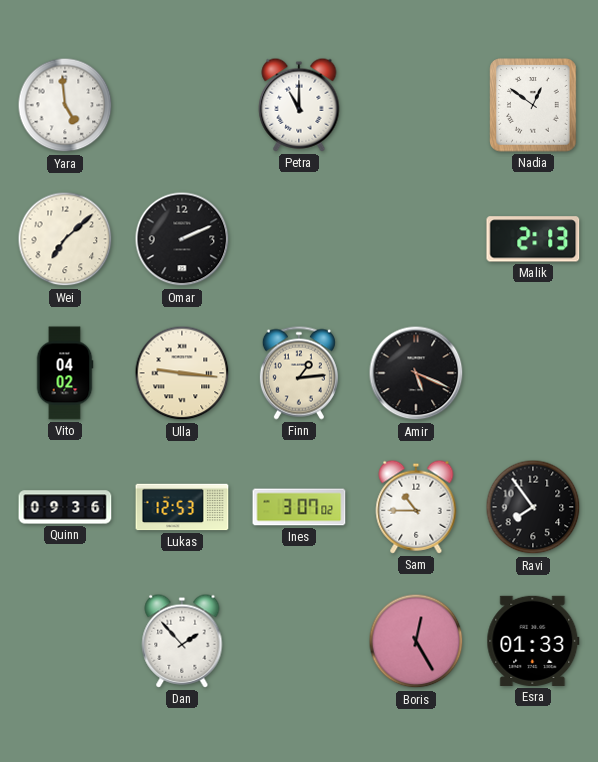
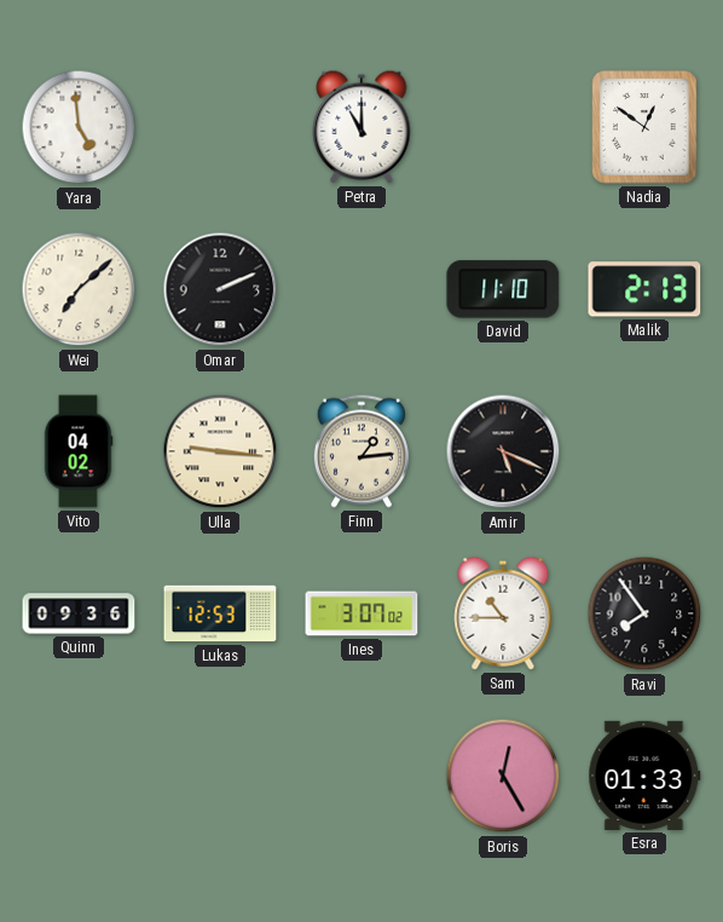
David: none -> 11:10 (503, 289)
Dan: 1:53 -> none (182, 641)
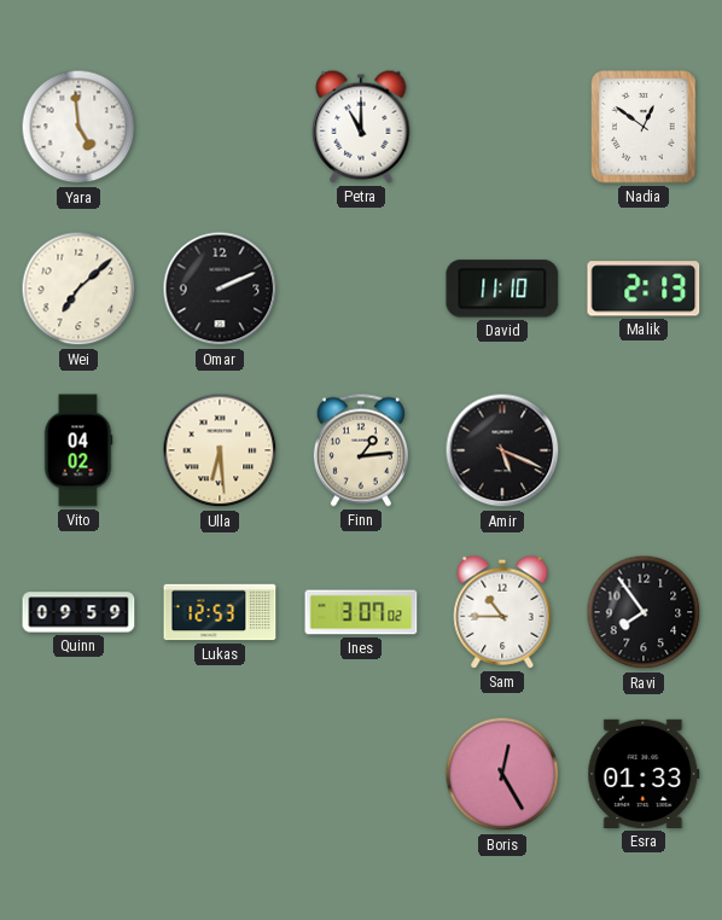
Ulla: 9:16 -> 6:29 (220, 450)
Quinn: 09:36 -> 09:59 (78, 612)
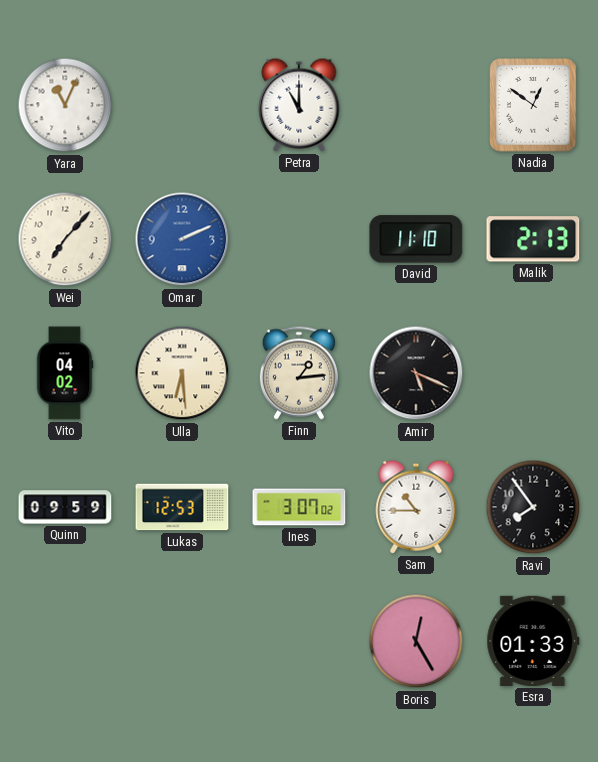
Yara: 4:59 -> 11:04 (65, 105)
Wei: 7:08 -> 7:07 (65, 239)
Omar dial: black -> blue (182, 239)
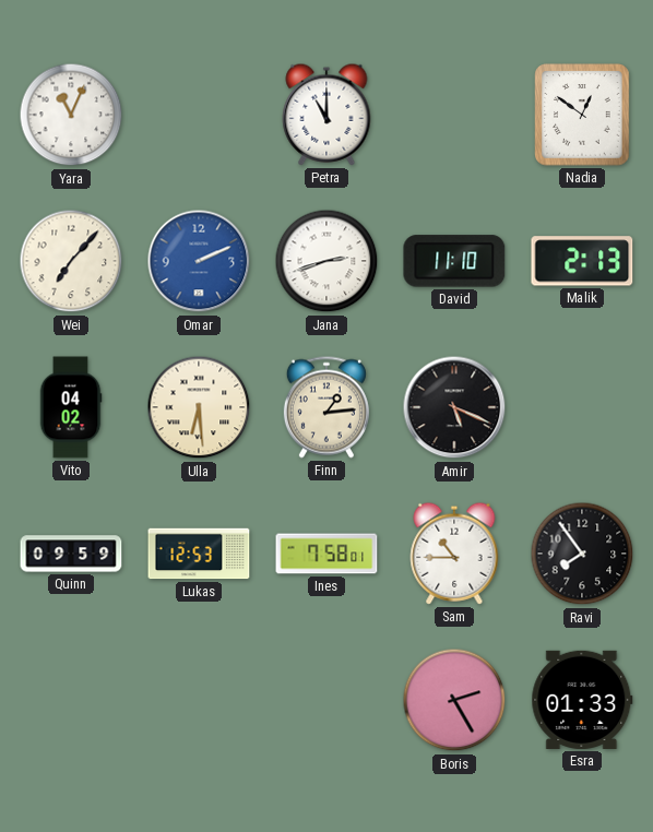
Jana: none -> 2:42 (326, 261)
Ines: 3:07 -> 7:58 (326, 554)
Boris: 12:25 -> 2:25 (454, 700)
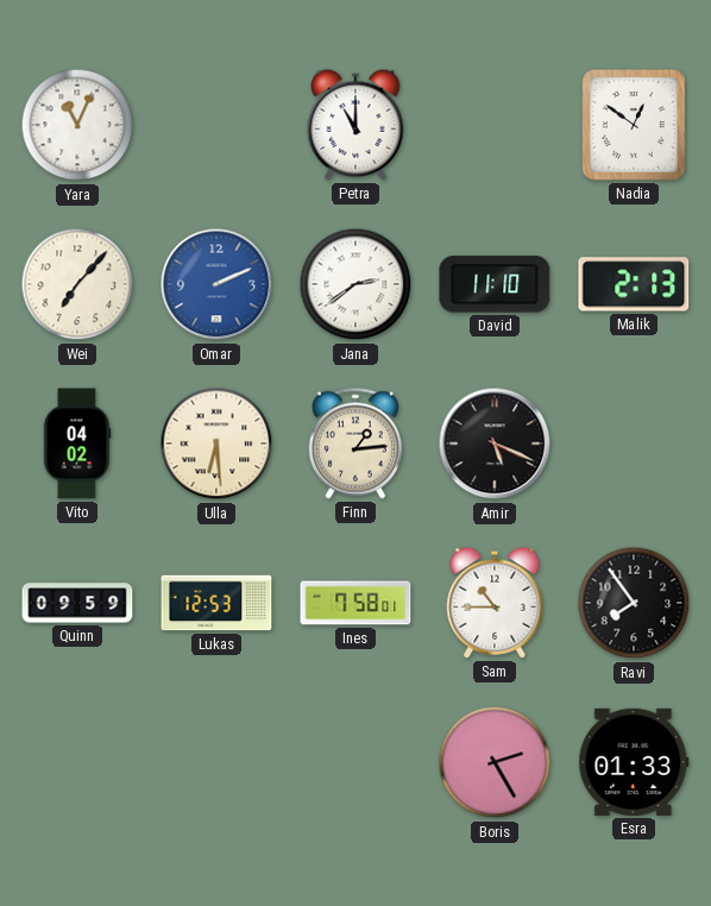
Jana: 2:42 -> 2:39 (355, 284)
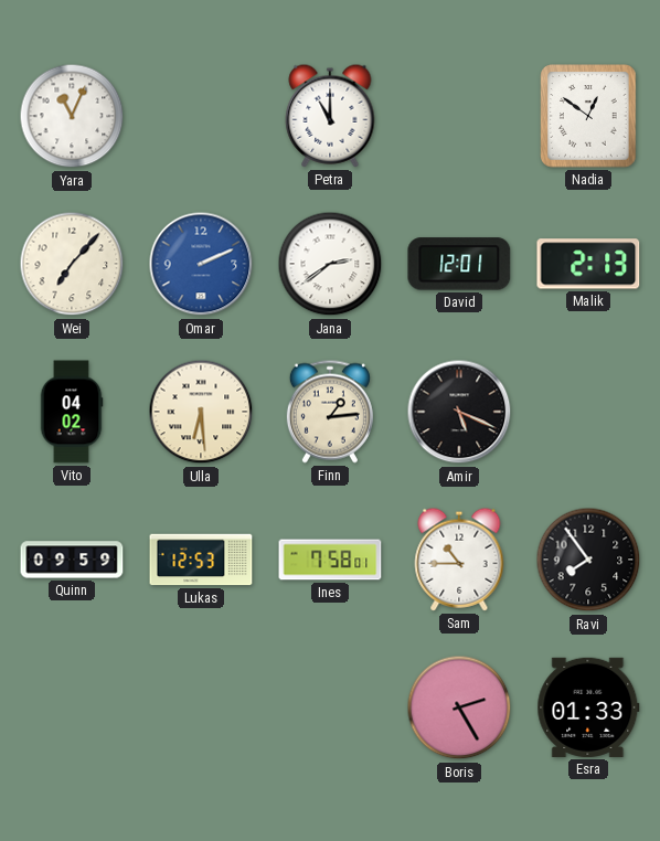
David: 11:10 -> 12:01 (459, 264)
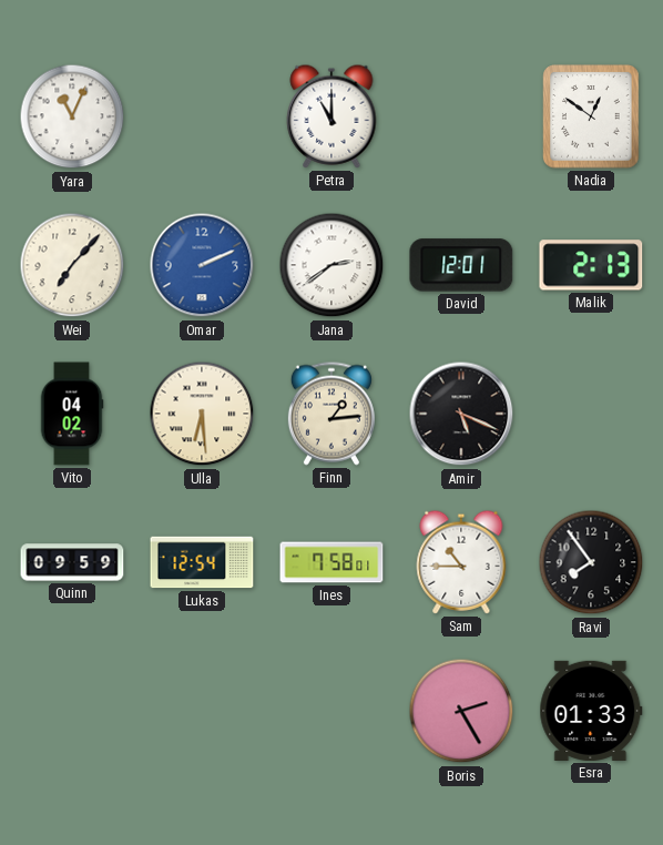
Lukas: 12:53 -> 12:54 (202, 562)
